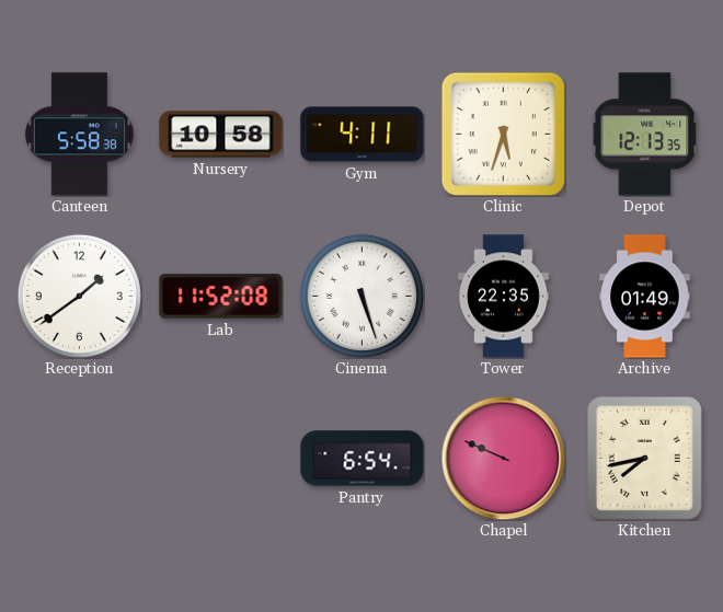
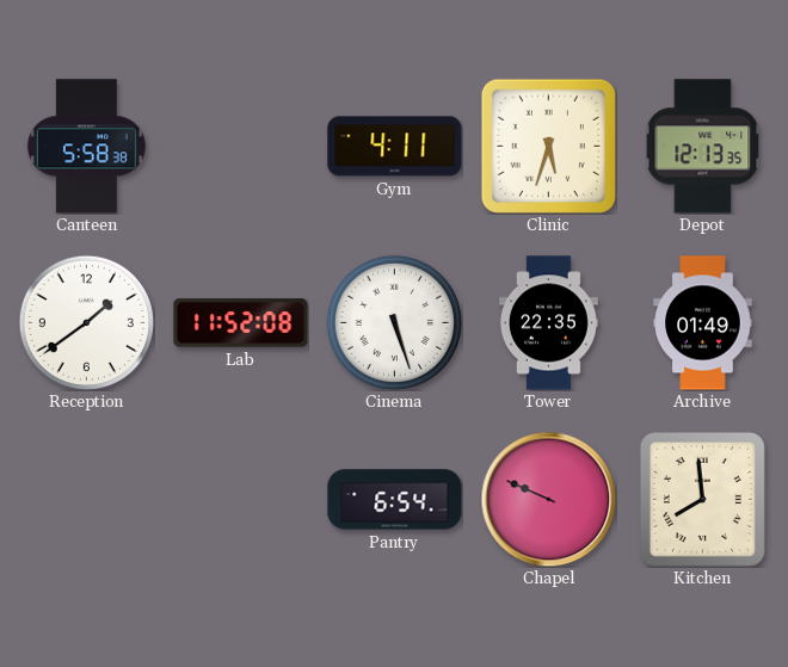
Nursery: 10:58 -> none (221, 135)
Kitchen: 7:43 -> 7:59 (702, 499)
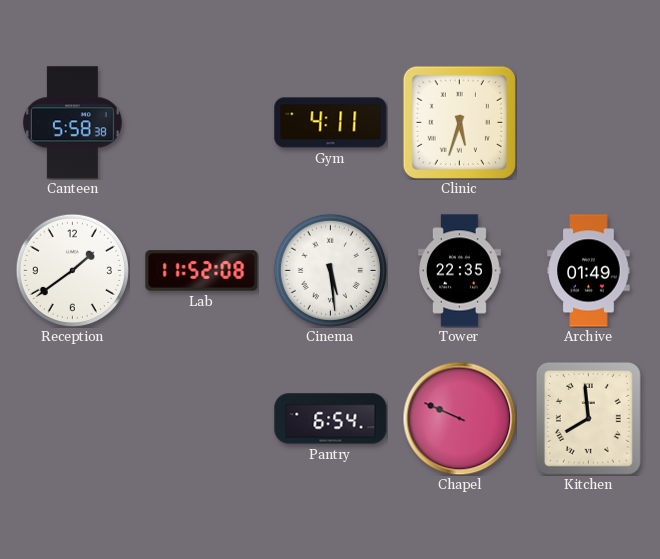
Depot: 12:13 -> none (703, 147)
Cinema: 5:27 -> 5:29 (330, 270)
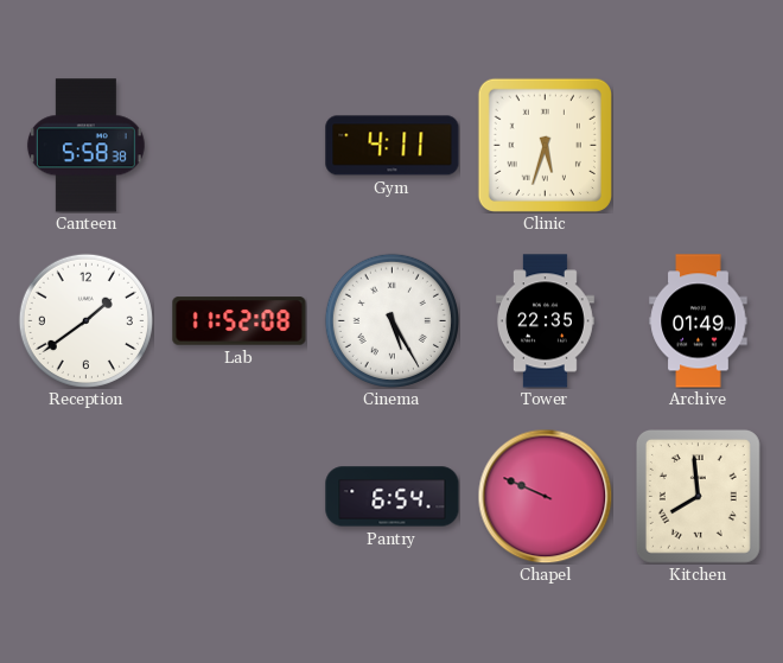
Cinema: 5:29 -> 5:25 (391, 320)
